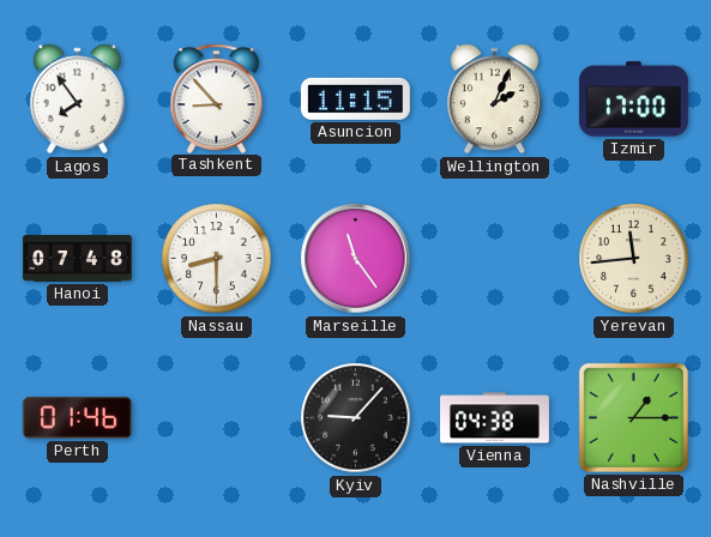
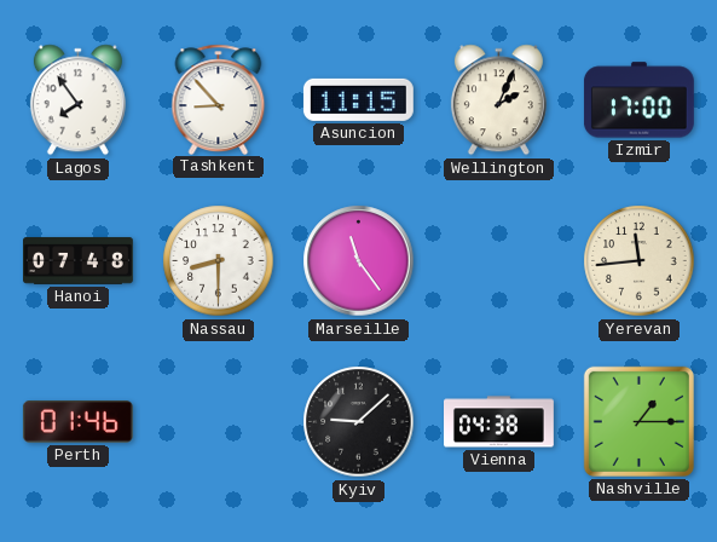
Kyiv: 9:07 -> 9:08 (359, 422)
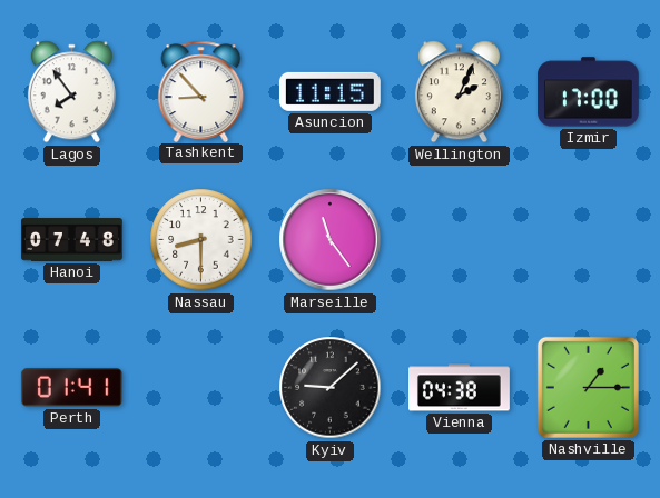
Yerevan: 11:44 -> none (640, 261)
Perth: 01:46 -> 01:41 (71, 388)
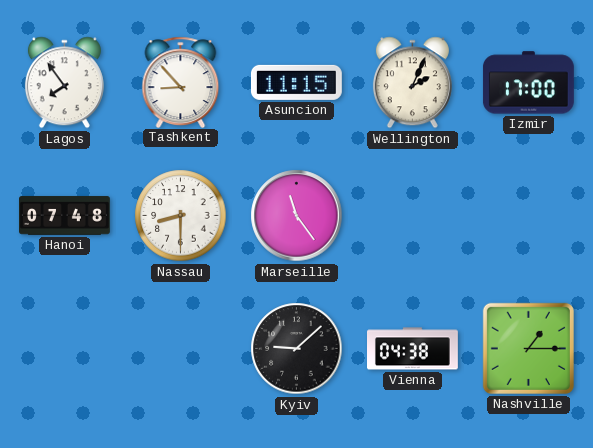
Perth: 01:41 -> none (71, 388)
